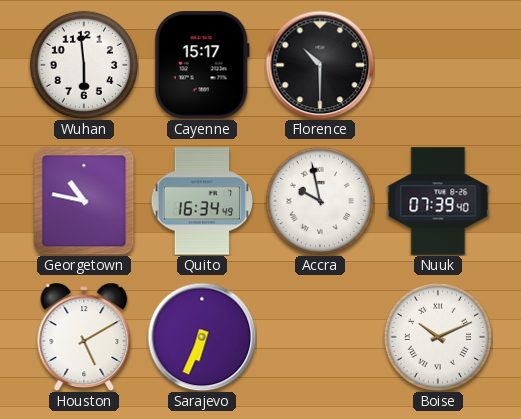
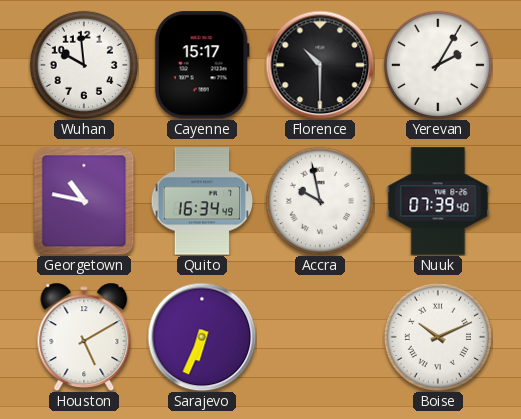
Wuhan: 5:59 -> 9:59 (84, 65)
Yerevan: none -> 2:05 (438, 65)
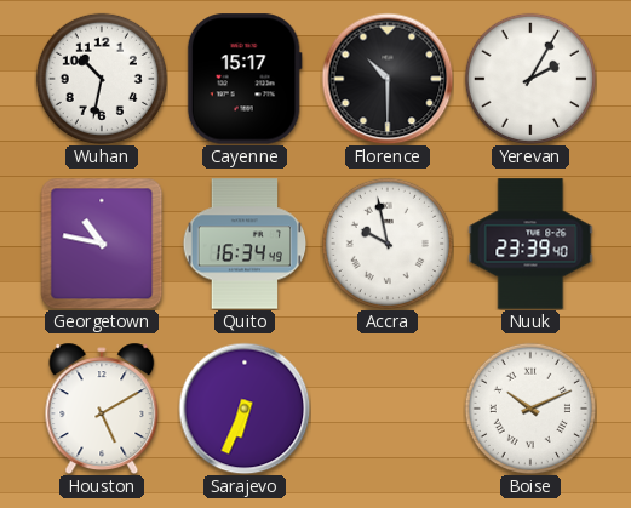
Wuhan: 9:59 -> 10:32 (102, 79)
Nuuk: 07:39 -> 23:39 (530, 244)
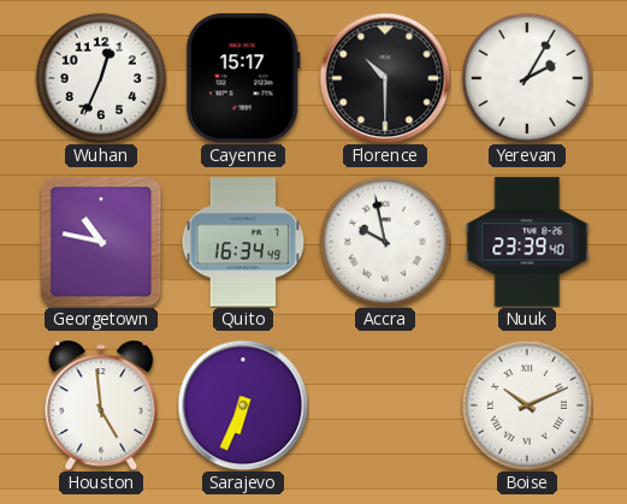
Wuhan: 10:32 -> 12:34 (101, 78)
Houston: 5:10 -> 4:59 (101, 404)
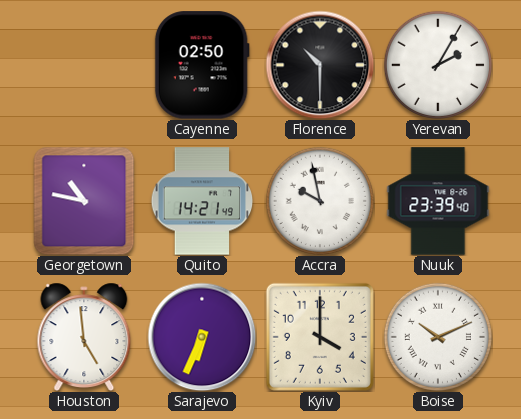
Wuhan: 12:34 -> none (101, 78)
Cayenne: 15:17 -> 02:50 (202, 65)
Quito: 16:34 -> 14:21 (202, 201)
Kyiv: none -> 4:00 (320, 337)
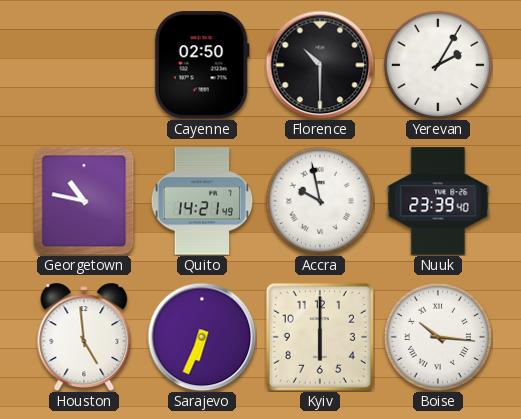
Kyiv: 4:00 -> 6:00 (320, 337)
Boise: 10:11 -> 10:16 (438, 337)
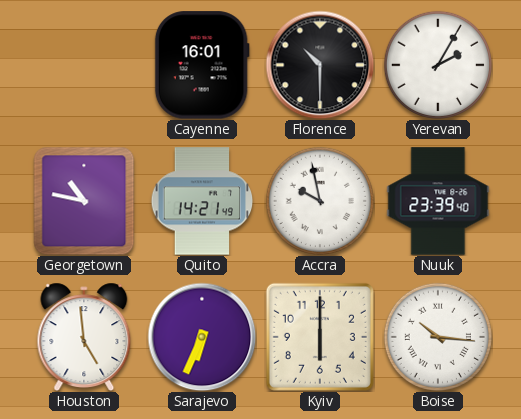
Cayenne: 02:50 -> 16:01 (202, 65)
